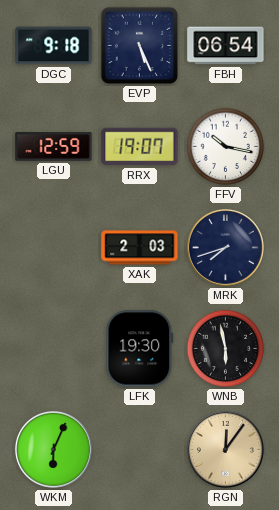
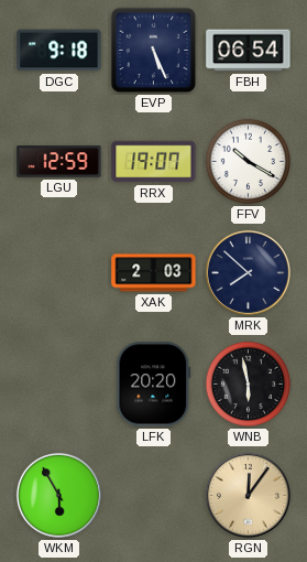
FFV: 10:17 -> 10:20 (249, 162)
MRK: 7:42 -> 7:52 (248, 272)
LFK: 19:30 -> 20:20 (154, 385)
WKM: 6:04 -> 5:55 (58, 495)
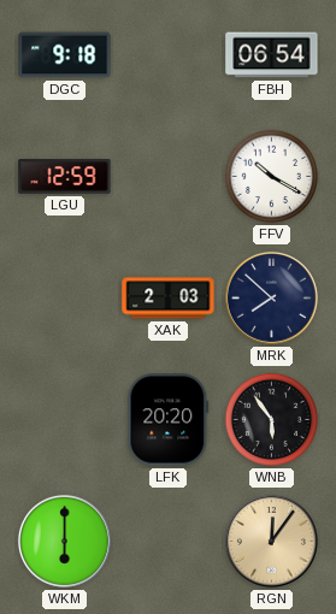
EVP: 5:26 -> none (154, 51)
RRX: 19:07 -> none (154, 162)
WNB: 5:58 -> 5:54 (272, 420)
WKM: 5:55 -> 6:00 (64, 541)
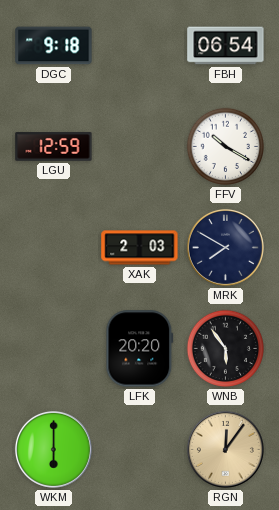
MRK: 7:52 -> 7:50 (225, 247)
